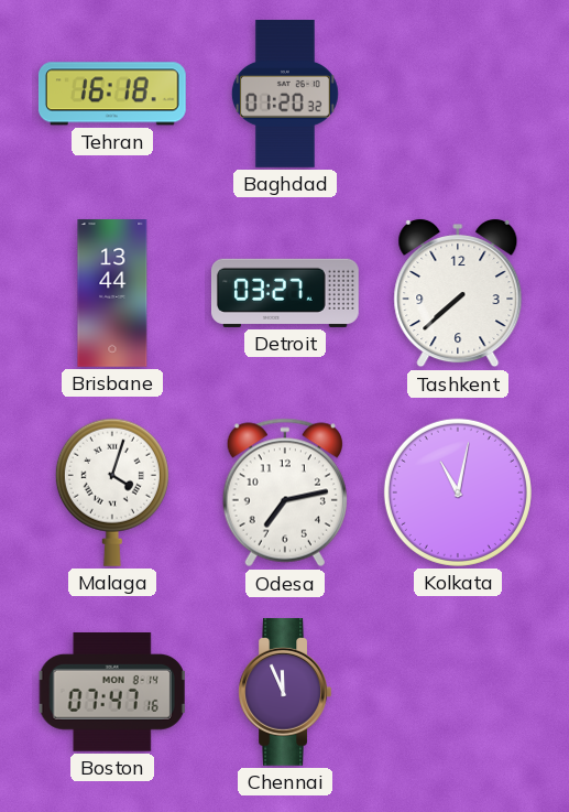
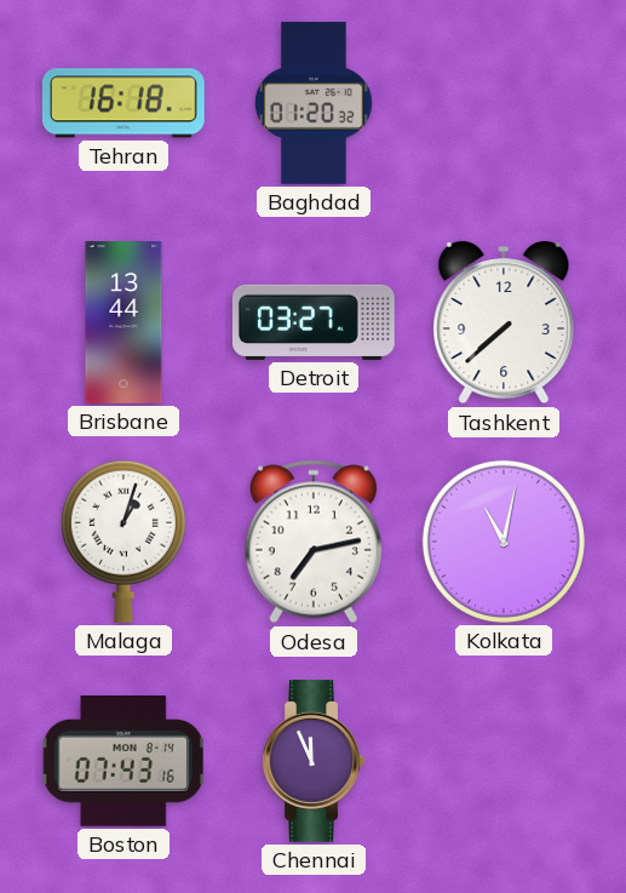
Malaga: 4:03 -> 1:03 (124, 542)
Boston: 07:47 -> 07:43 (124, 762)
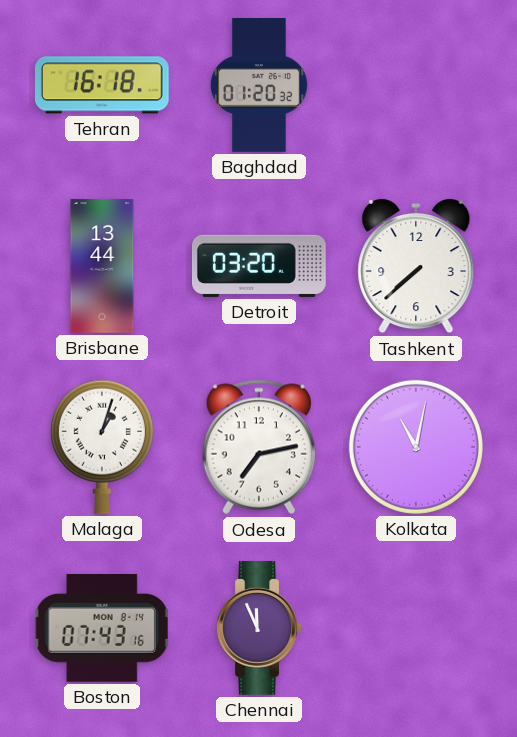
Detroit: 03:27 -> 03:20 (259, 266)
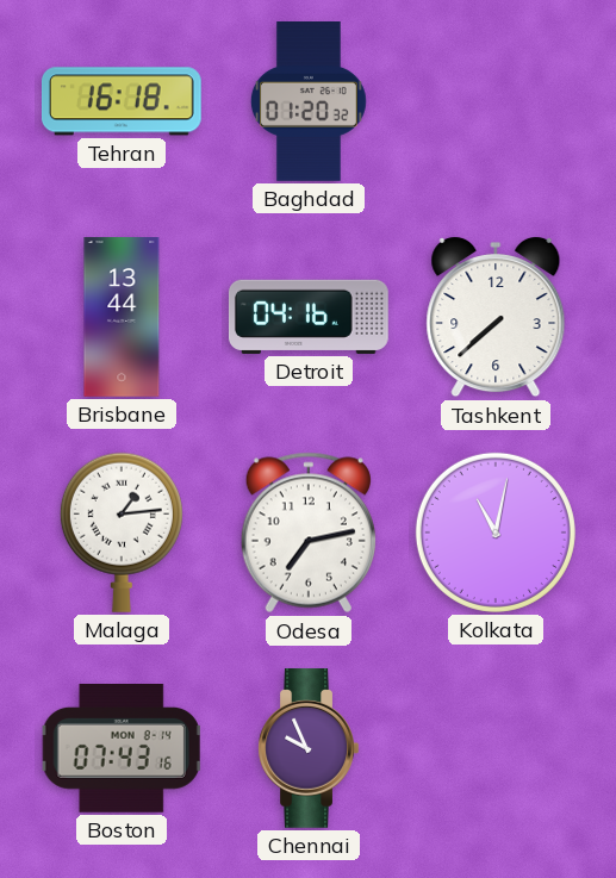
Detroit: 03:20 -> 04:16 (309, 317)
Malaga: 1:03 -> 1:14 (122, 533)
Chennai: 11:56 -> 9:56 (309, 749)
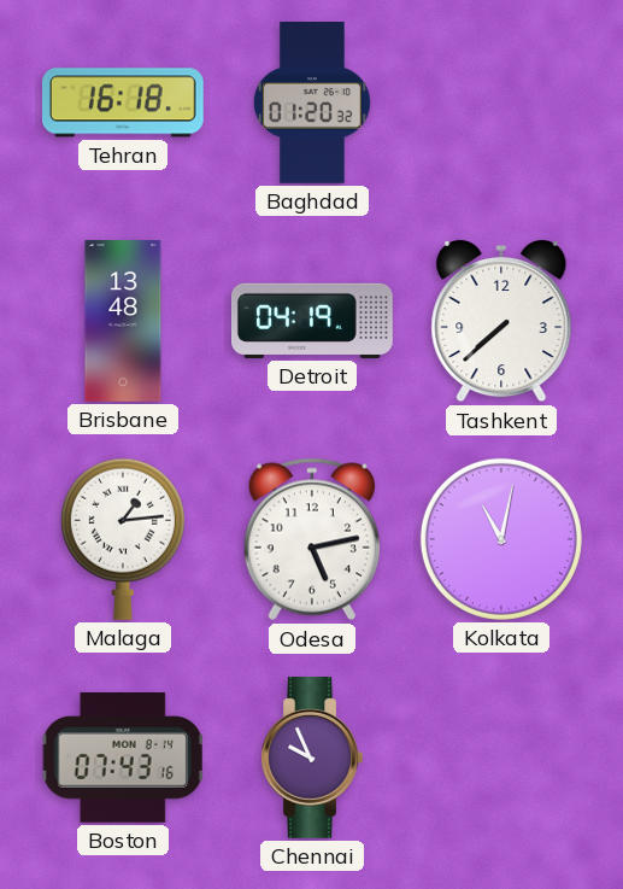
Brisbane: 13:44 -> 13:48 (123, 322)
Detroit: 04:16 -> 04:19 (312, 321)
Odesa: 7:13 -> 5:13 (312, 539)
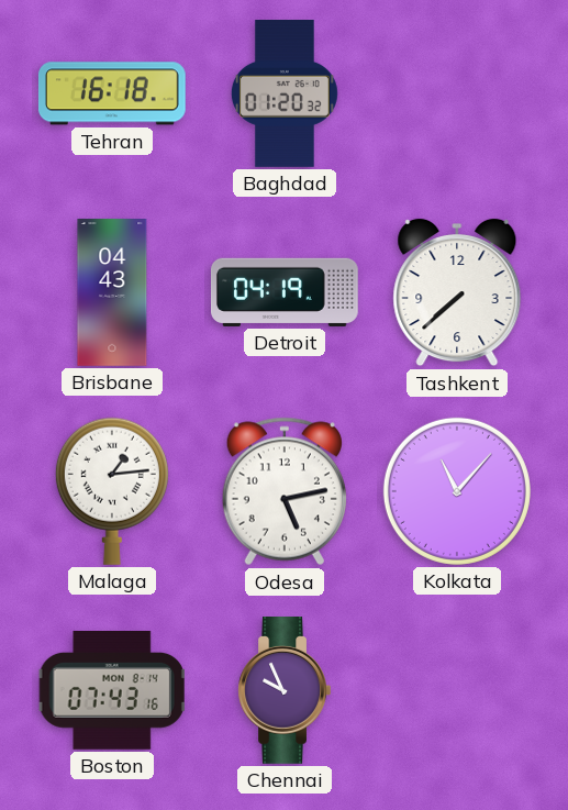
Brisbane: 13:48 -> 04:43 (112, 293)
Kolkata: 11:02 -> 11:07 (457, 491)
